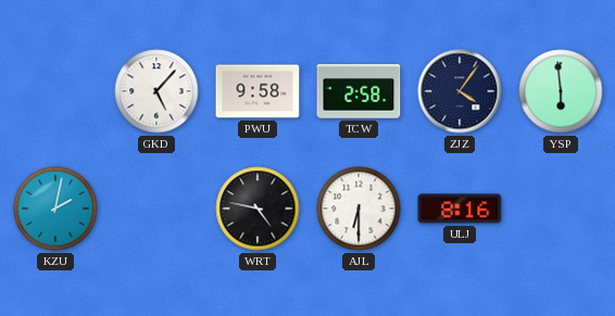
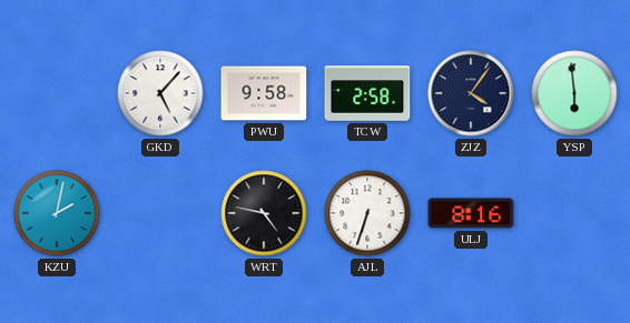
AJL: 6:30 -> 6:33 (367, 213)
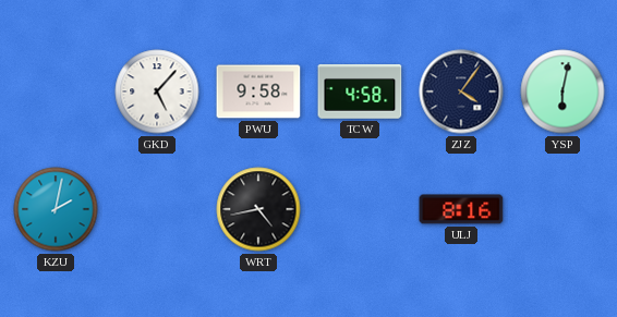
TCW: 2:58 -> 4:58 (360, 92)
YSP: 5:59 -> 6:02 (562, 92)
WRT: 4:47 -> 4:43 (258, 209)
AJL: 6:33 -> none (367, 213)
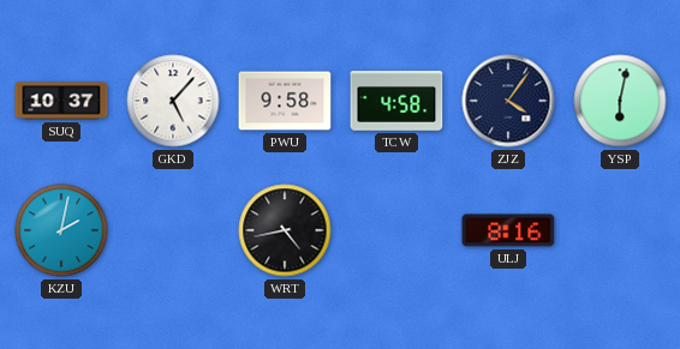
SUQ: none -> 10:37 (61, 101)
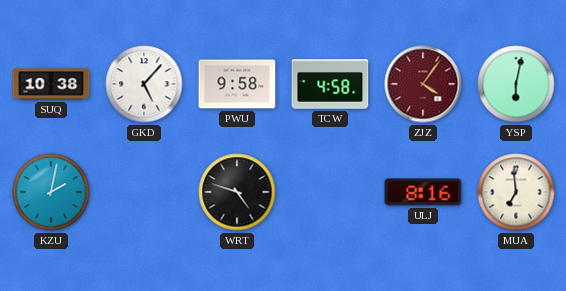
SUQ: 10:37 -> 10:38 (51, 84)
ZJZ dial: navy -> burgundy (423, 84)
WRT: 4:43 -> 4:48 (237, 192)
MUA: none -> 6:59 (516, 192)
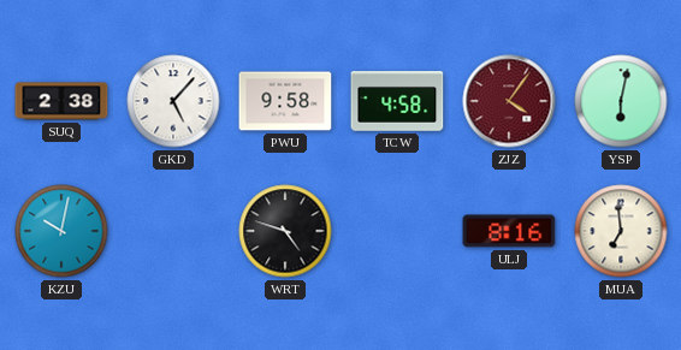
SUQ: 10:38 -> 2:38 (61, 101)
KZU: 2:02 -> 10:02 (61, 231)
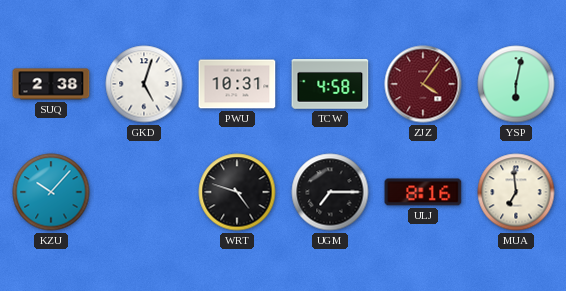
GKD: 5:07 -> 5:03 (144, 84)
PWU: 9:58 -> 10:31 (237, 84)
KZU: 10:02 -> 10:07 (51, 192)
UGM: none -> 7:15 (330, 192)
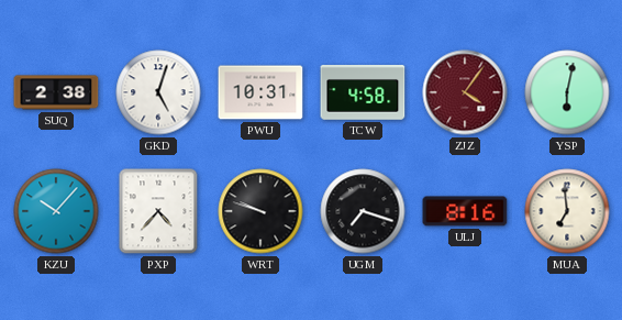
PXP: none -> 4:37 (158, 211)
WRT: 4:48 -> 9:48 (260, 211)
UGM: 7:15 -> 7:18 (363, 211)
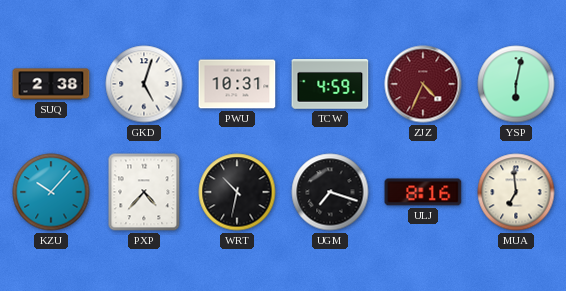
TCW: 4:58 -> 4:59 (330, 84)
ZJZ: 4:06 -> 4:34 (423, 84)
WRT: 9:48 -> 10:32 (237, 192)
